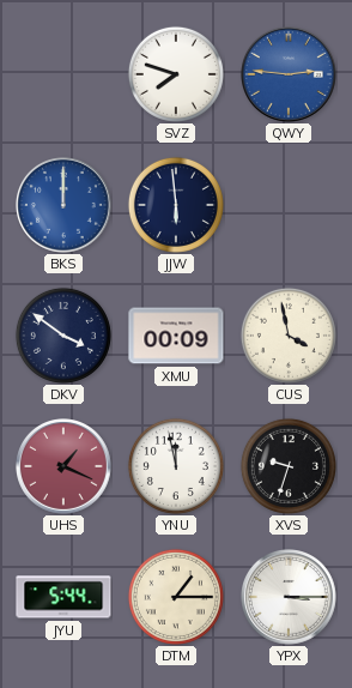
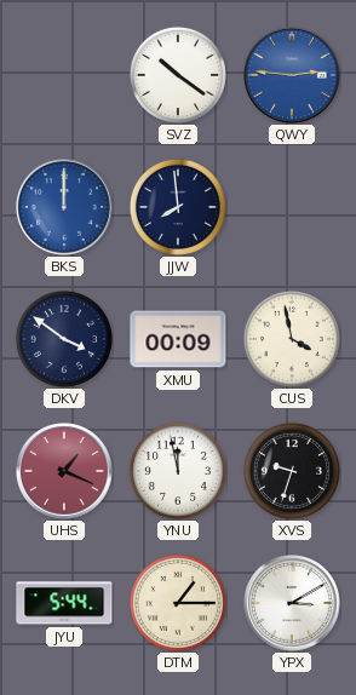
SVZ: 7:48 -> 10:21 (178, 75)
JJW: 5:59 -> 7:59 (178, 207)
YPX: 3:15 -> 3:10 (293, 604)
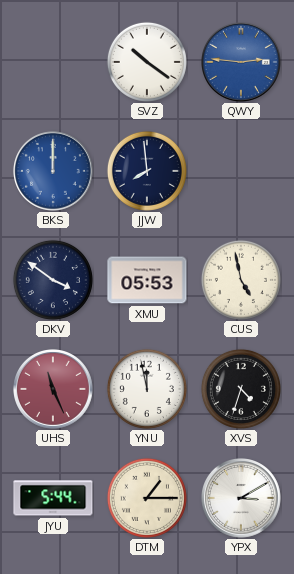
XMU: 00:09 -> 05:53 (147, 280)
CUS: 3:58 -> 4:58 (241, 280)
UHS: 1:19 -> 11:26 (54, 390)
XVS: 9:33 -> 4:33 (241, 389)
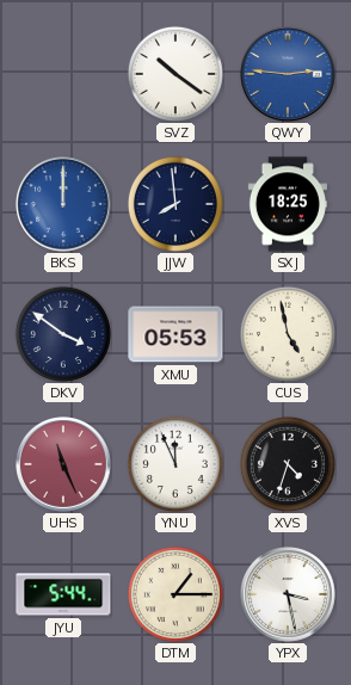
SXJ: none -> 18:25 (288, 204)
YNU: 11:58 -> 11:56 (176, 464)
YPX: 3:10 -> 3:28 (289, 595)
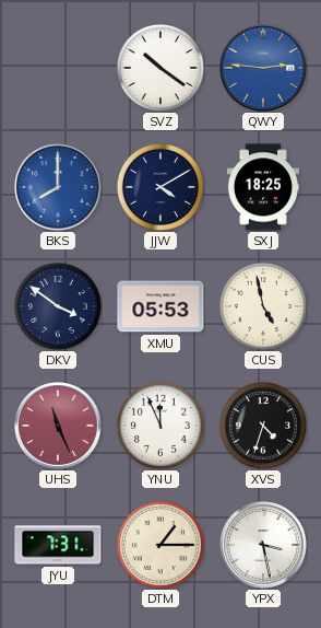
BKS: 12:00 -> 8:00 (59, 188)
JJW: 7:59 -> 4:10 (160, 187)
JYU: 5:44 -> 7:31 (58, 545)
